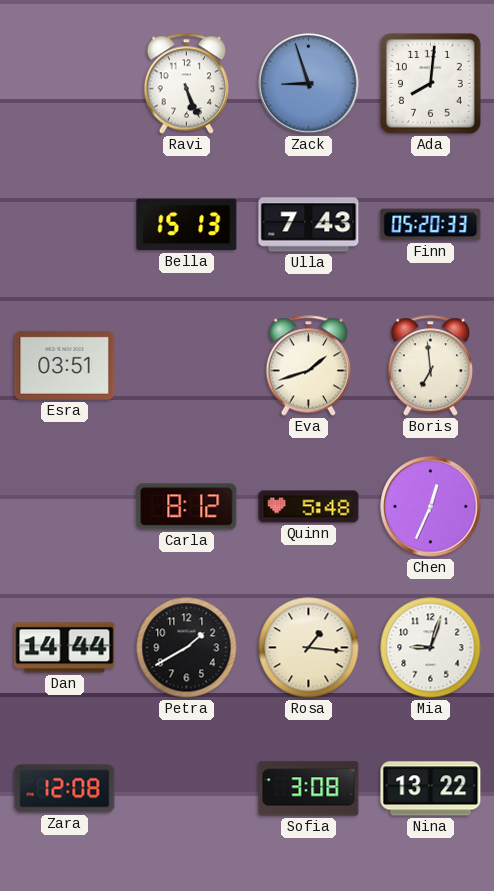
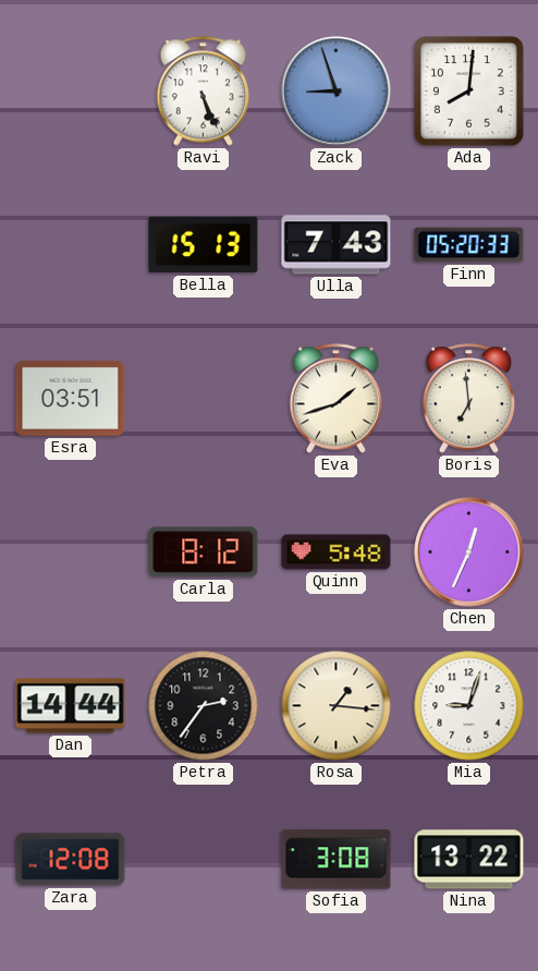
Petra: 1:40 -> 2:36 (204, 706)
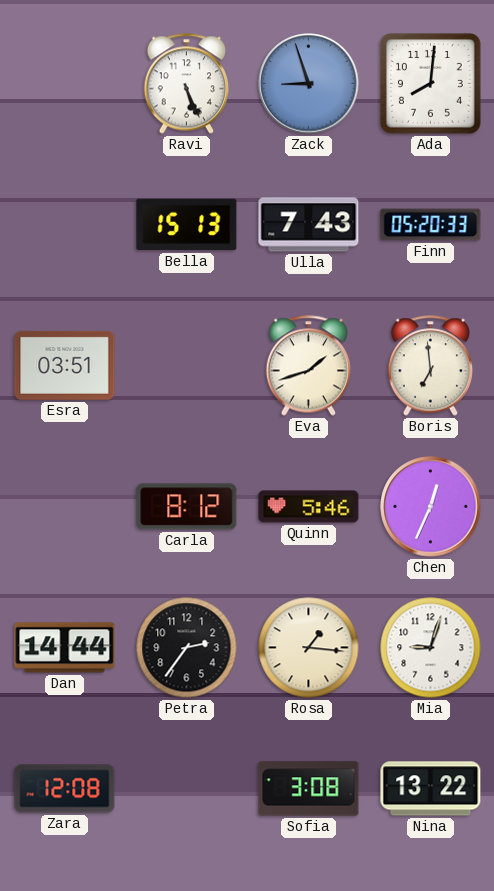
Quinn: 5:48 -> 5:46 (309, 507)
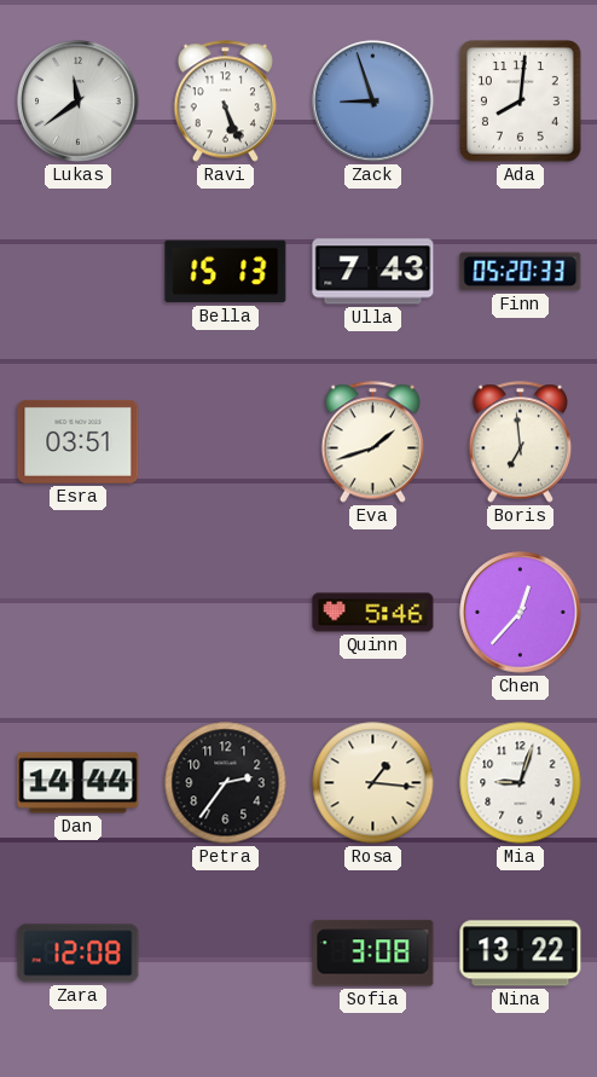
Lukas: none -> 11:39 (79, 102)
Carla: 8:12 -> none (187, 507)
Chen: 12:34 -> 12:37 (521, 613)
